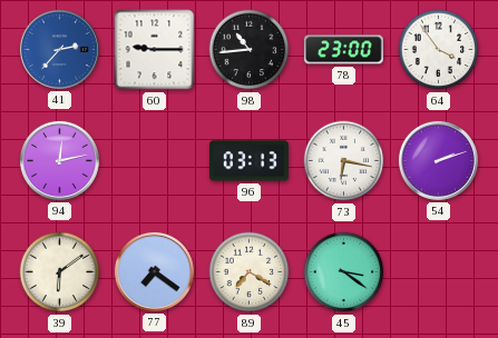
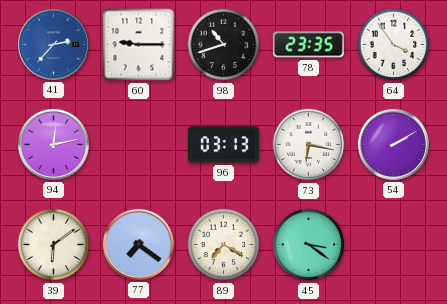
98: 10:44 -> 10:42 (224, 45)
78: 23:00 -> 23:35 (308, 45)
54: 2:12 -> 2:10 (393, 144)
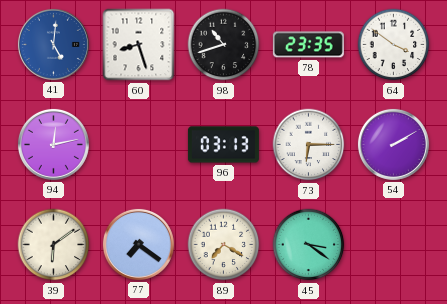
41: 2:37 -> 5:01 (53, 44)
60: 9:15 -> 8:27 (139, 45)
64: 3:54 -> 3:51 (394, 45)
73: 6:17 -> 6:15 (309, 145)
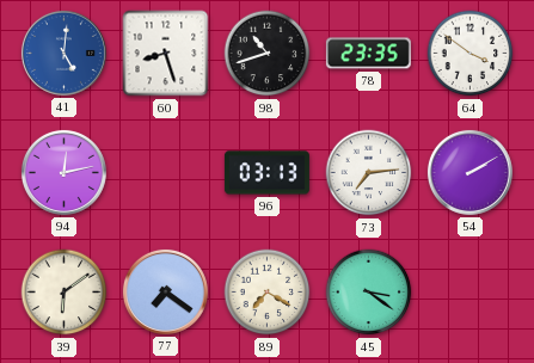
73: 6:15 -> 7:14 (369, 173)
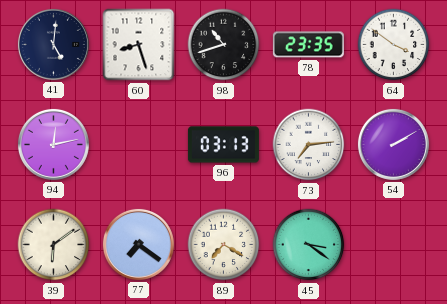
41 dial: blue -> navy (53, 44)
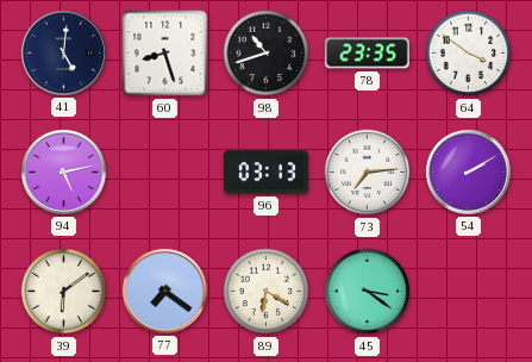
94: 12:13 -> 5:13 (63, 171)
89: 7:20 -> 6:20 (267, 292)
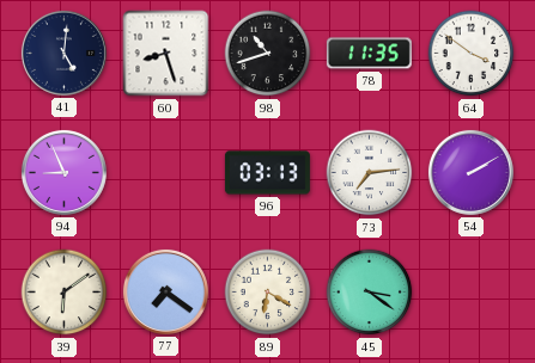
78: 23:35 -> 11:35 (369, 54)
94: 5:13 -> 8:56 (63, 172)
